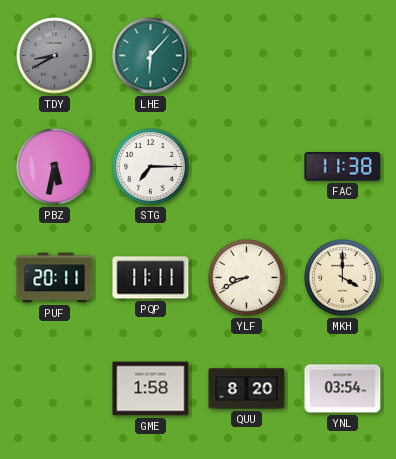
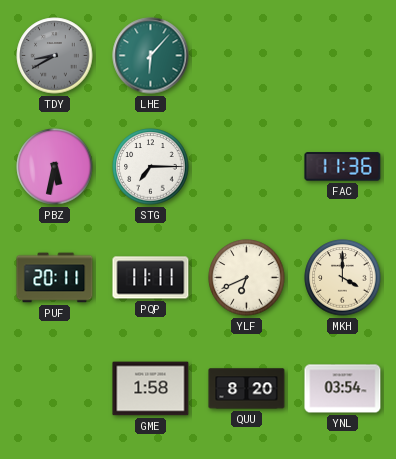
FAC: 11:38 -> 11:36 (343, 167)
YLF: 8:41 -> 6:41 (247, 278)
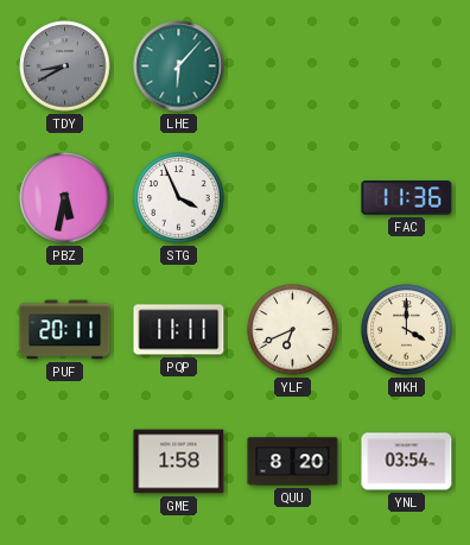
STG: 7:15 -> 3:56 (179, 198)
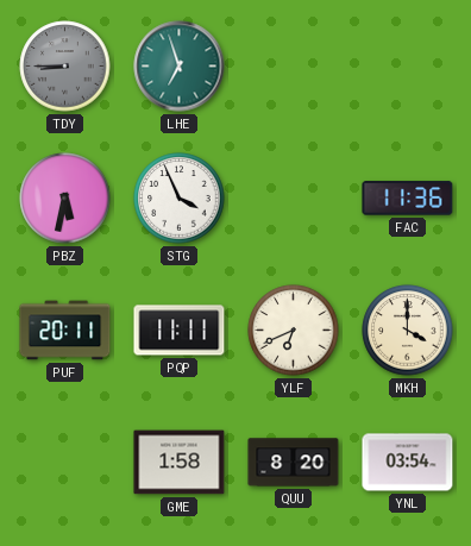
TDY: 8:40 -> 8:45 (65, 67)
LHE: 6:07 -> 6:57 (180, 67)
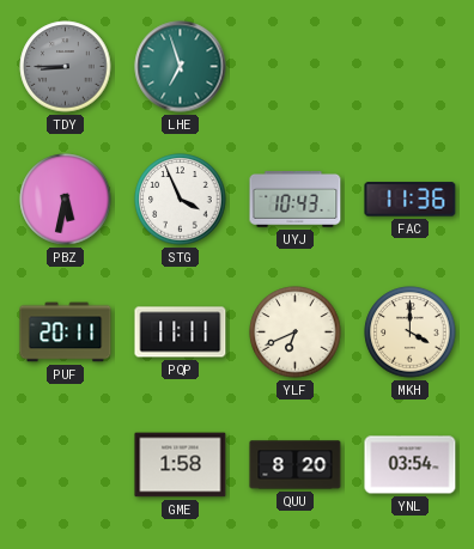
UYJ: none -> 10:43 (296, 200)
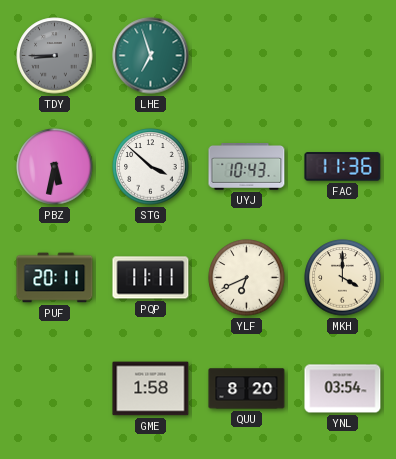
STG: 3:56 -> 3:52 (151, 167)
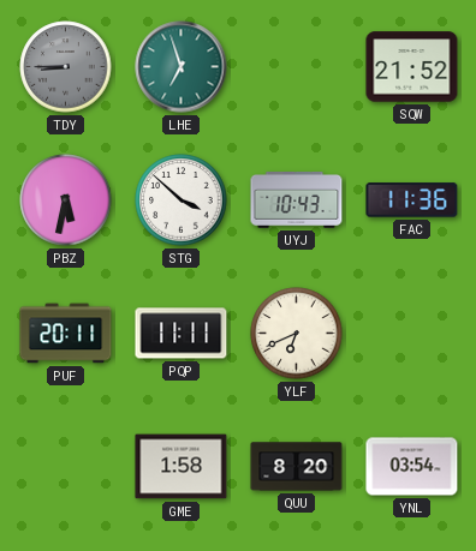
SQW: none -> 21:52 (412, 67)
MKH: 4:00 -> none (343, 278)
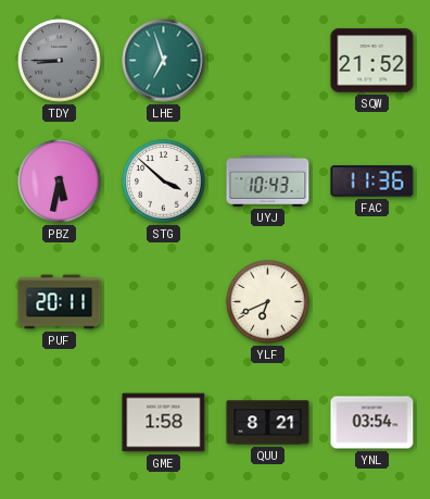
PQP: 11:11 -> none (182, 334)
QUU: 8:20 -> 8:21 (268, 423)
